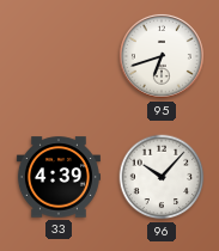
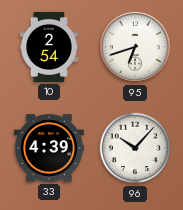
10: none -> 2:54 (49, 47)
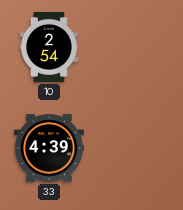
95: 6:42 -> none (135, 47)
96: 10:07 -> none (135, 148)
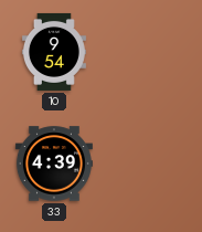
10: 2:54 -> 9:54 (54, 52)
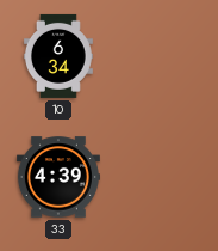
10: 9:54 -> 6:34 (58, 56)
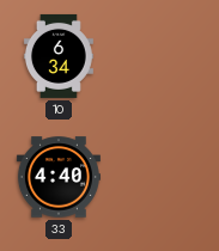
33: 4:39 -> 4:40 (59, 177)
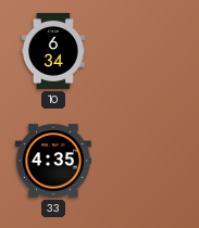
33: 4:40 -> 4:35 (53, 161)
